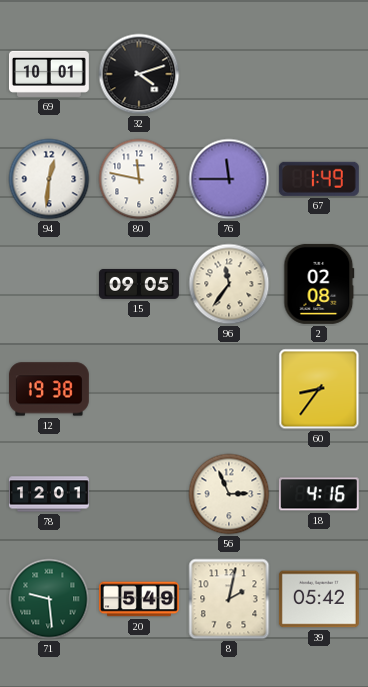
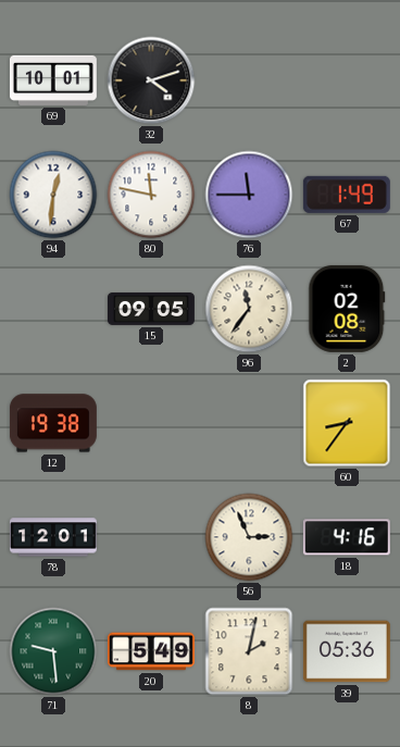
39: 05:42 -> 05:36 (347, 651)
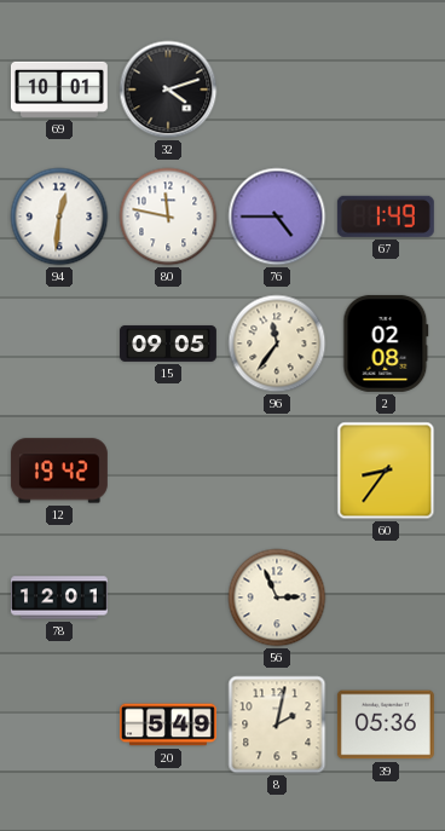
76: 11:45 -> 4:45 (277, 217)
12: 19:38 -> 19:42 (59, 471)
18: 4:16 -> none (347, 537)
71: 9:29 -> none (53, 651)
